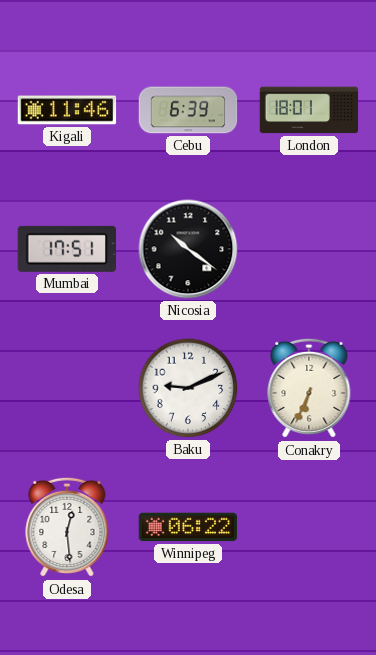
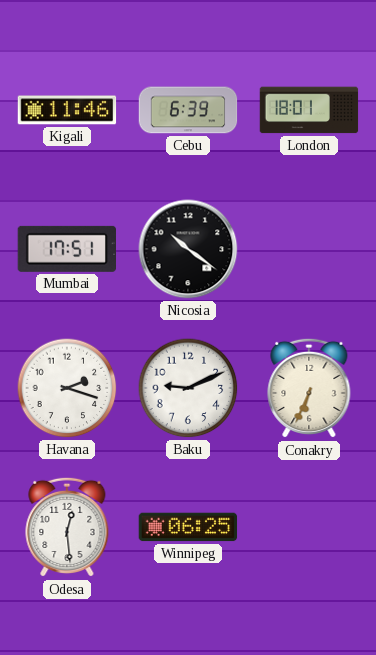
Havana: none -> 2:18 (67, 388)
Winnipeg: 06:22 -> 06:25 (188, 527)
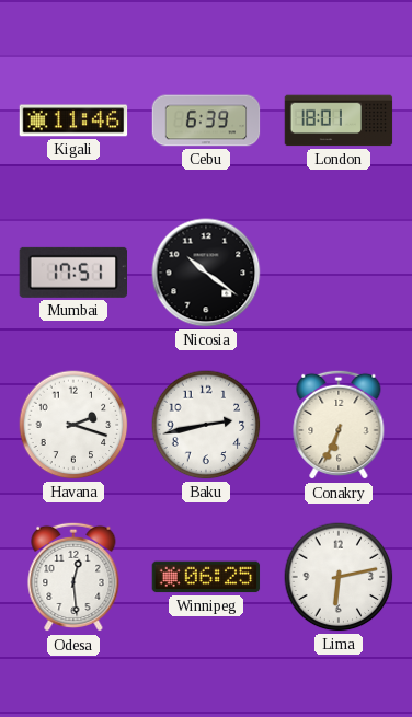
Baku: 9:11 -> 2:43 (206, 425)
Lima: none -> 6:13 (339, 577)
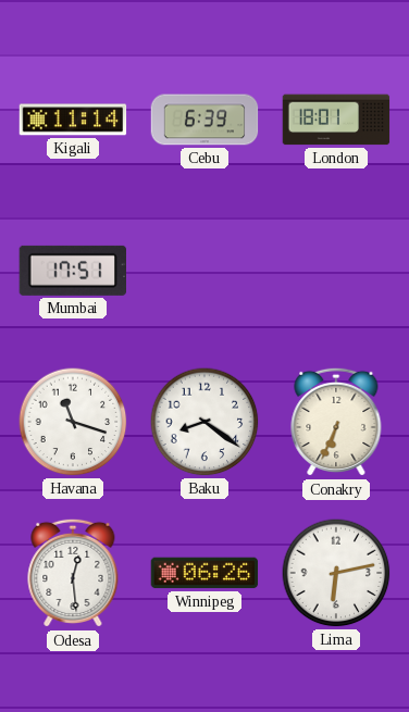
Kigali: 11:46 -> 11:14 (73, 120)
Nicosia: 10:21 -> none (206, 273)
Havana: 2:18 -> 11:18 (73, 422)
Baku: 2:43 -> 8:21 (205, 422)
Winnipeg: 06:25 -> 06:26 (205, 573)
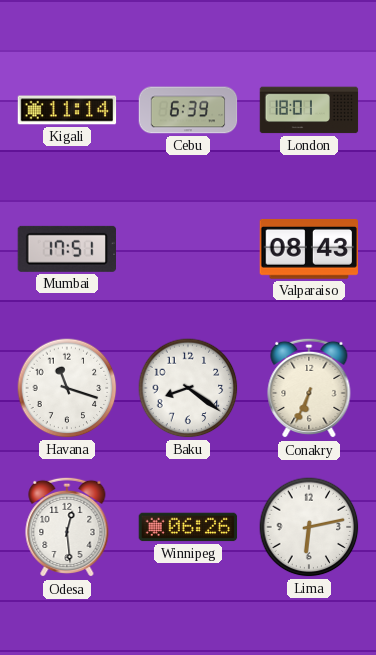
Valparaiso: none -> 08:43 (309, 249)
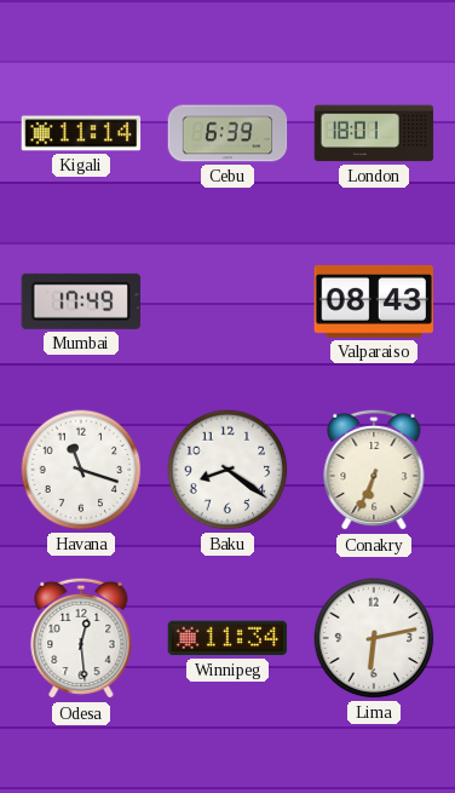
Mumbai: 17:51 -> 17:49 (80, 301)
Winnipeg: 06:26 -> 11:34 (227, 638)
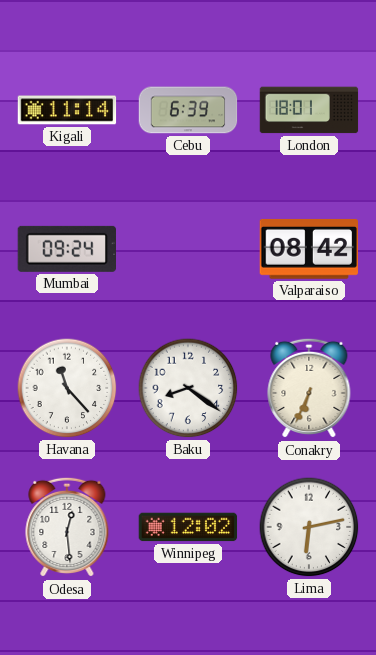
Mumbai: 17:49 -> 09:24 (66, 249)
Valparaiso: 08:43 -> 08:42 (309, 249)
Havana: 11:18 -> 11:23 (67, 388)
Winnipeg: 11:34 -> 12:02 (188, 527)
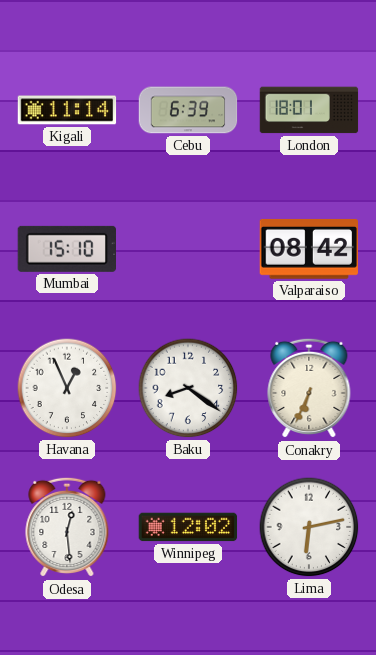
Mumbai: 09:24 -> 15:10 (66, 249)
Havana: 11:23 -> 12:56 (67, 388)
